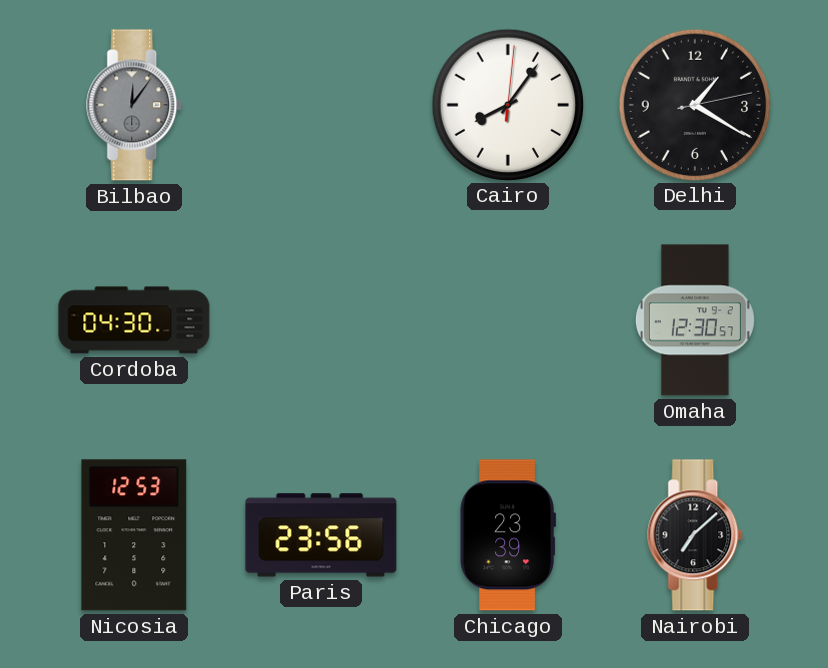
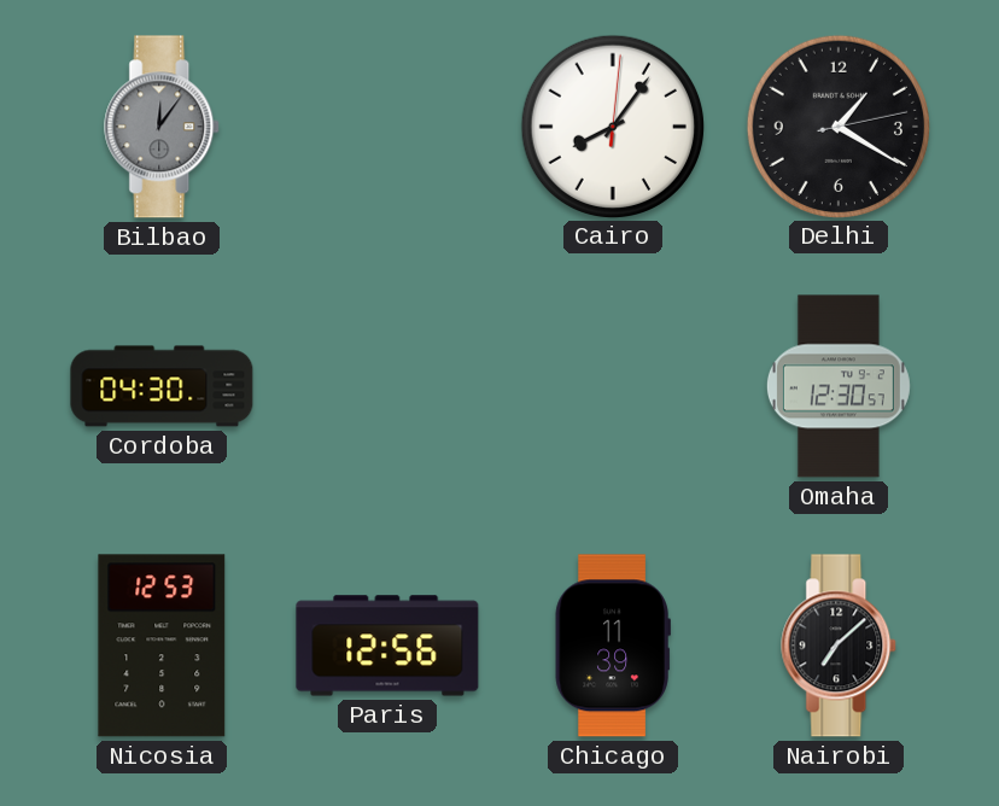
Paris: 23:56 -> 12:56 (387, 646)
Chicago: 23:39 -> 11:39 (613, 646)
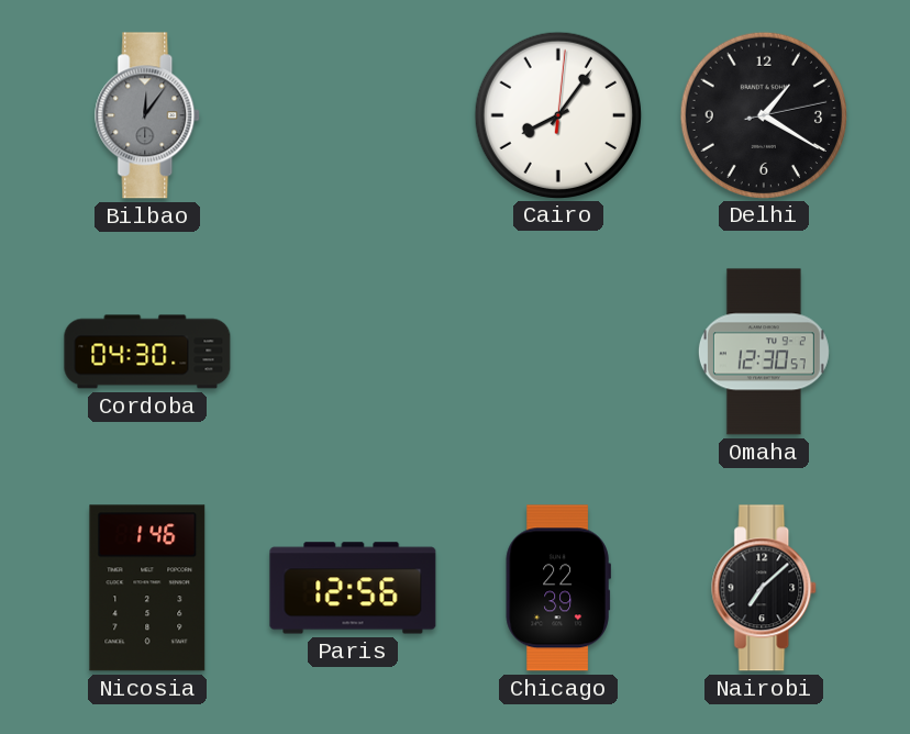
Nicosia: 12:53 -> 1:46 (147, 588)
Chicago: 11:39 -> 22:39 (558, 588)
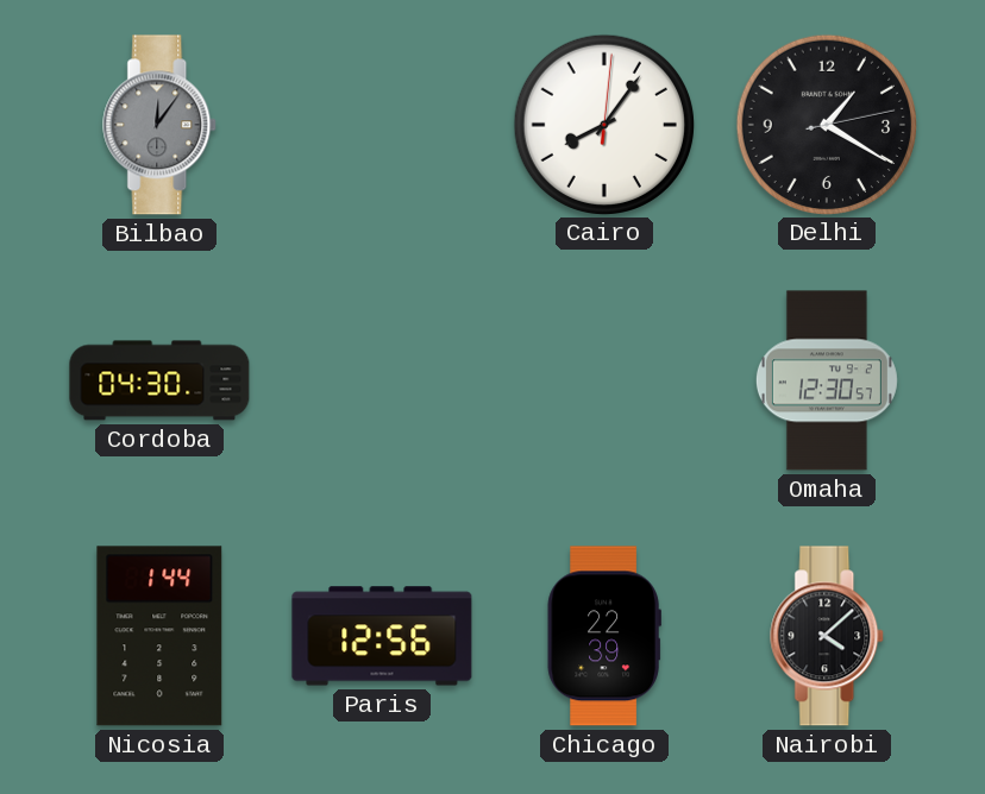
Nicosia: 1:46 -> 1:44 (159, 636)
Nairobi: 7:08 -> 4:08 (828, 636)
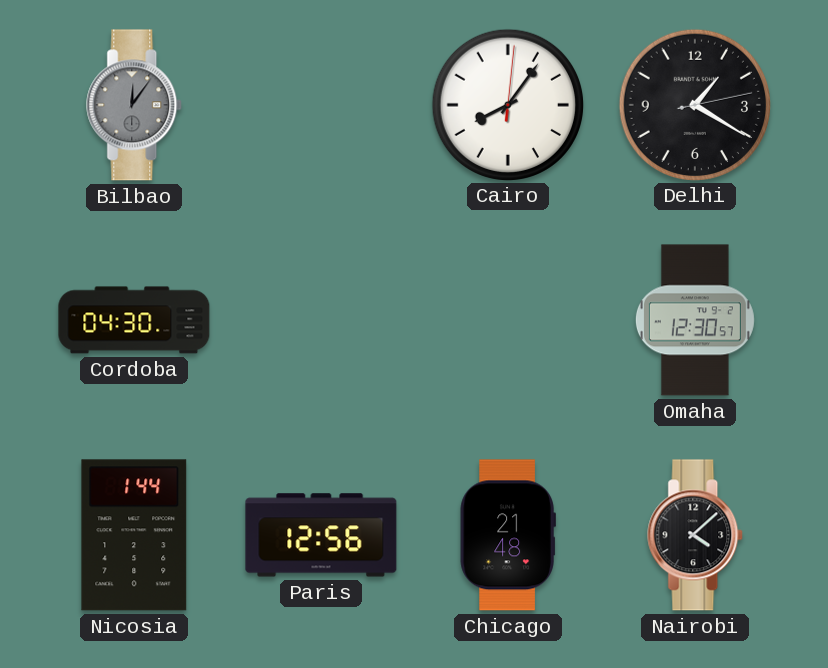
Chicago: 22:39 -> 21:48 (508, 535)
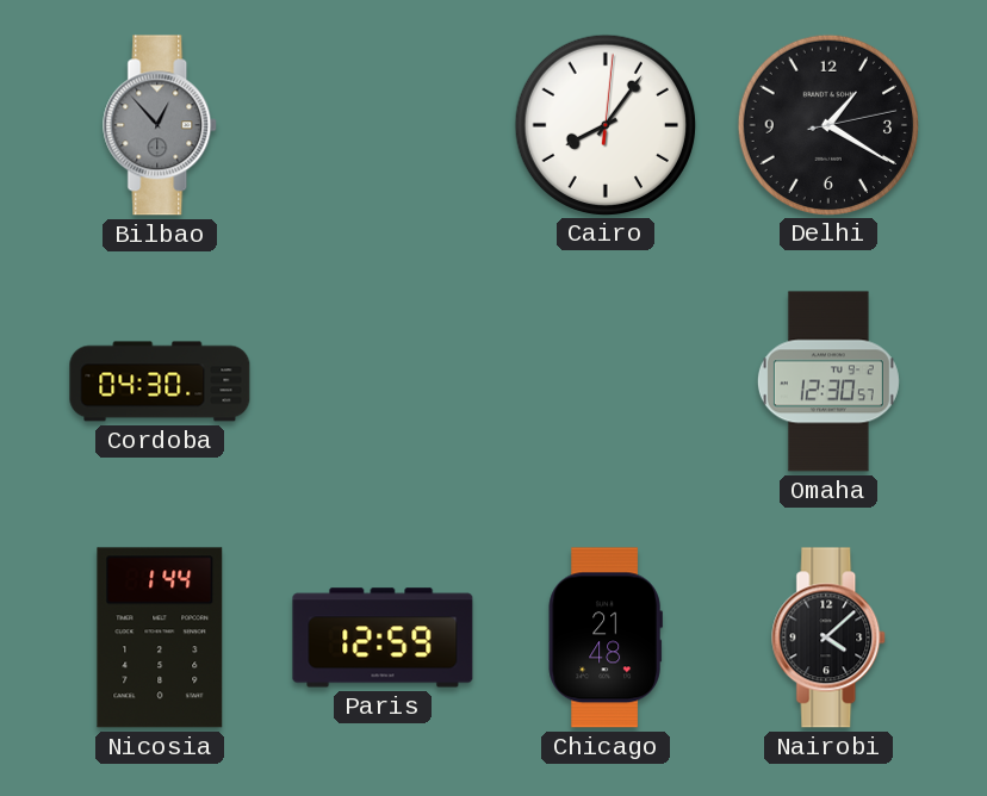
Bilbao: 12:06 -> 12:53 (161, 125)
Paris: 12:56 -> 12:59 (383, 638)
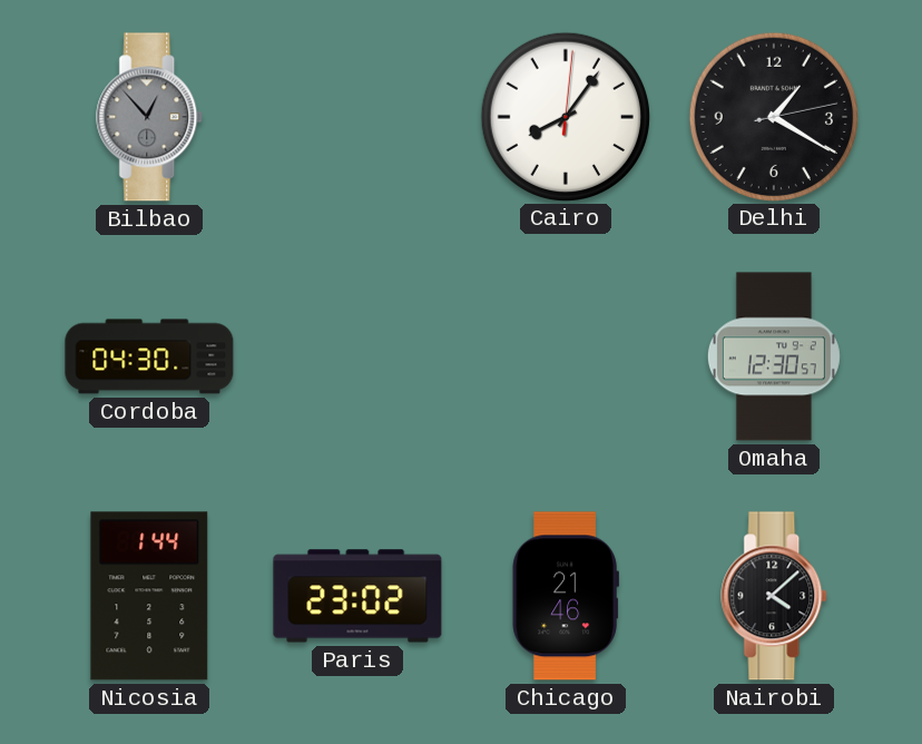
Paris: 12:59 -> 23:02 (357, 596)
Chicago: 21:48 -> 21:46 (566, 596)
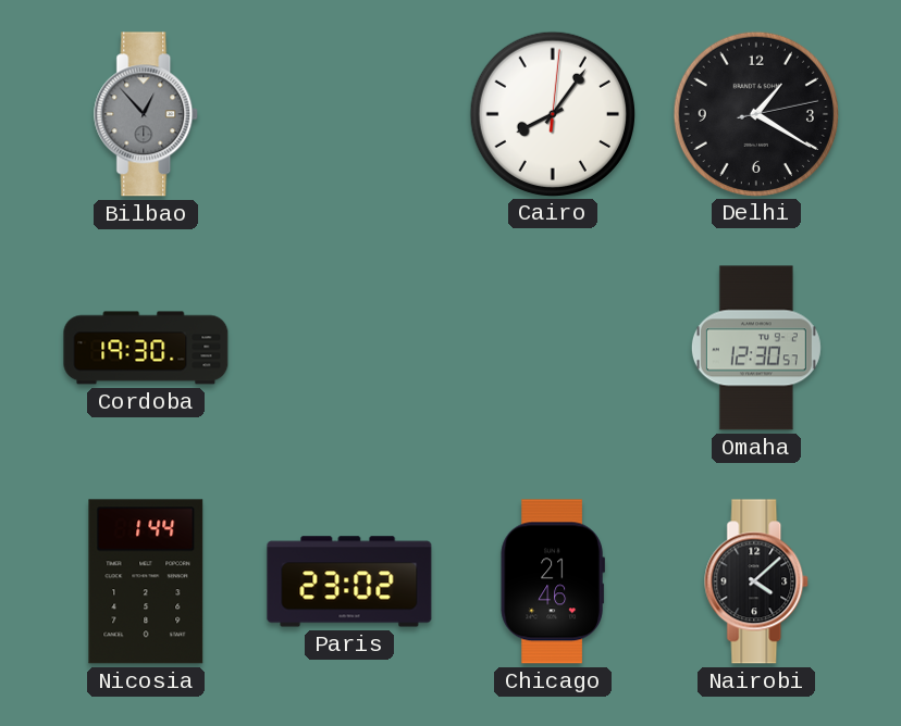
Cordoba: 04:30 -> 19:30 (146, 348)
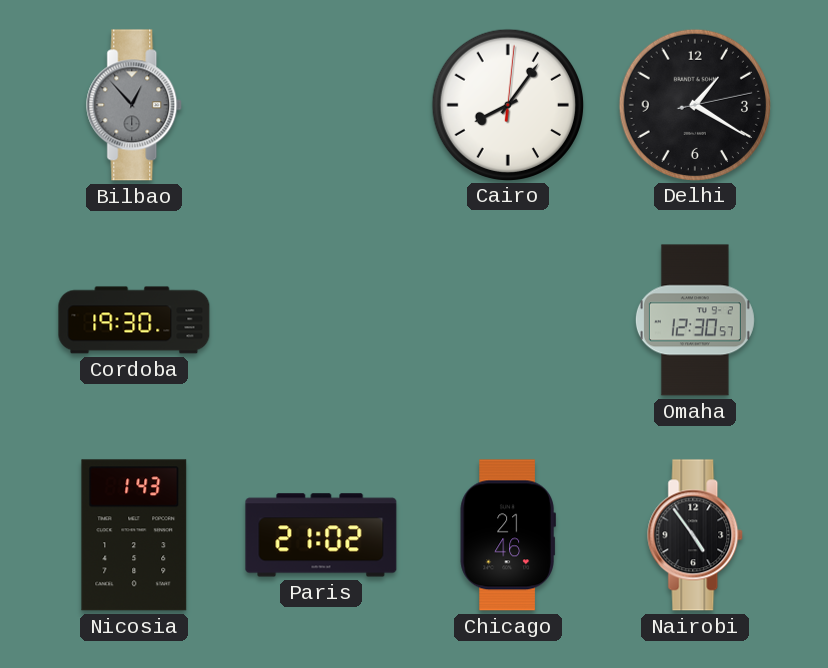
Nicosia: 1:44 -> 1:43 (134, 535)
Paris: 23:02 -> 21:02 (321, 535)
Nairobi: 4:08 -> 4:54 (696, 535)
